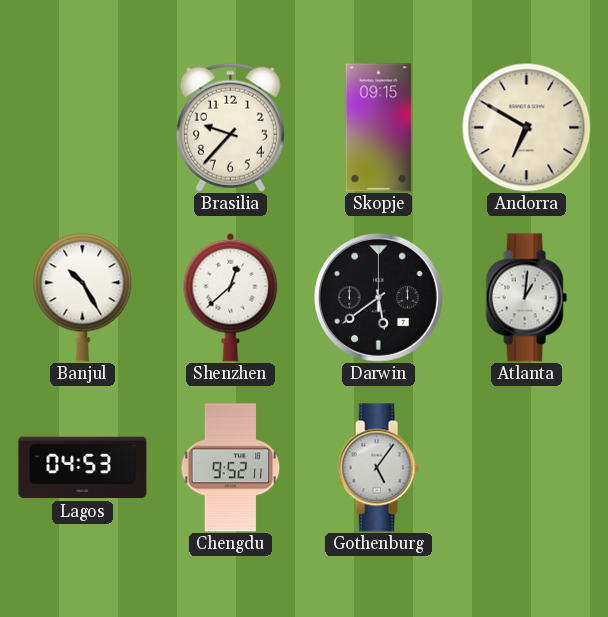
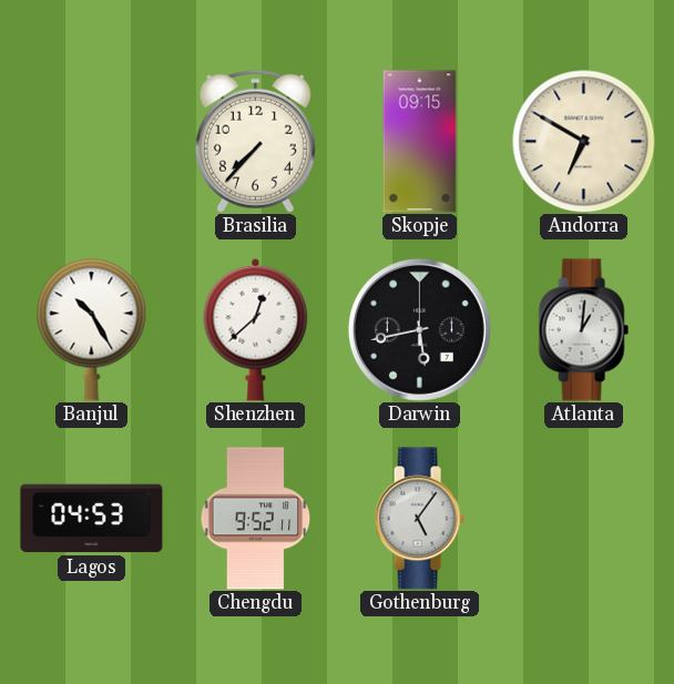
Brasilia: 9:37 -> 7:37 (255, 141)
Darwin: 5:39 -> 5:43 (419, 329)
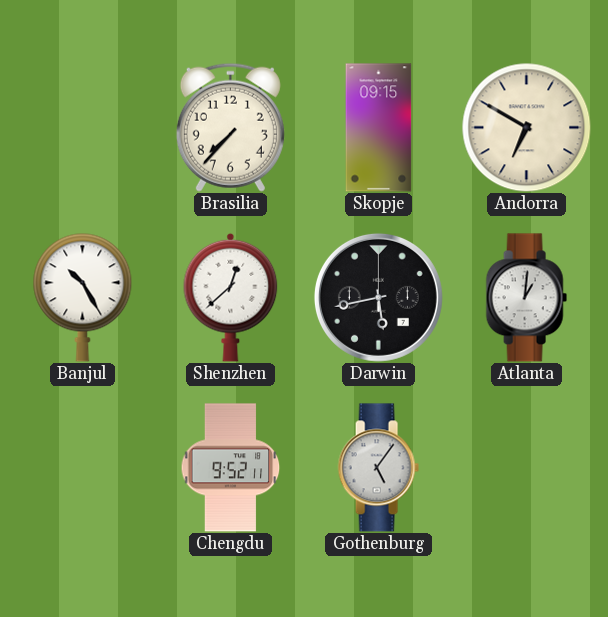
Lagos: 04:53 -> none (92, 519)
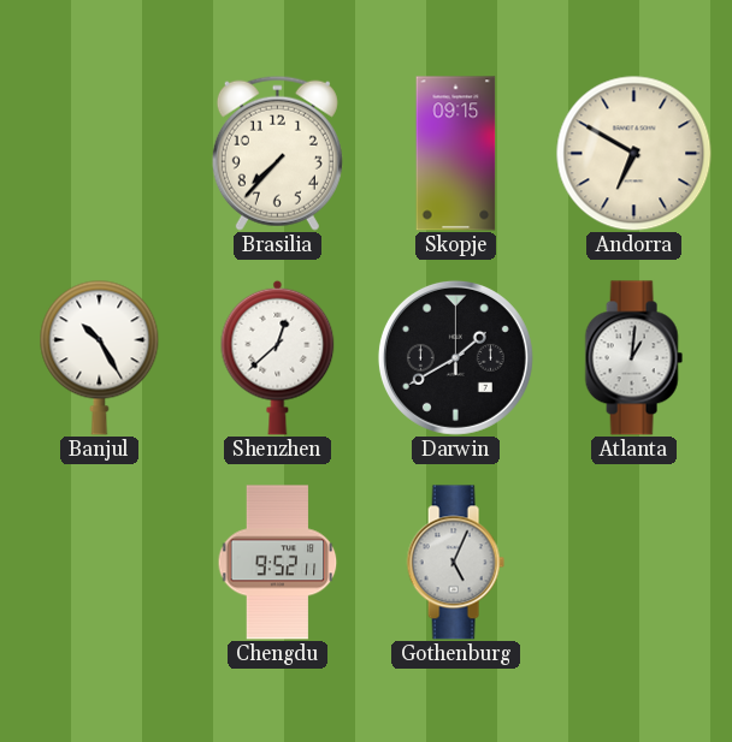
Darwin: 5:43 -> 1:40 (455, 357)
Gothenburg: 5:06 -> 5:04 (455, 563)
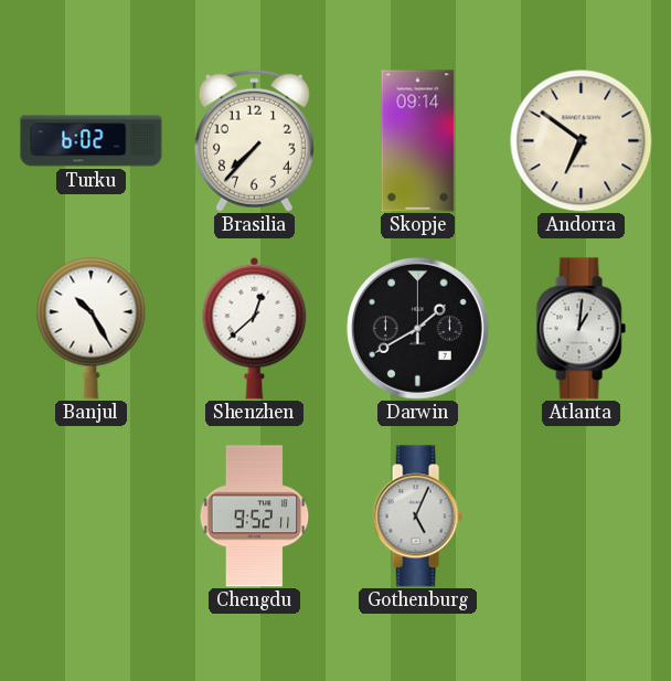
Turku: none -> 6:02 (92, 141)
Skopje: 09:15 -> 09:14 (418, 141)
Andorra: 6:50 -> 6:51 (581, 140)
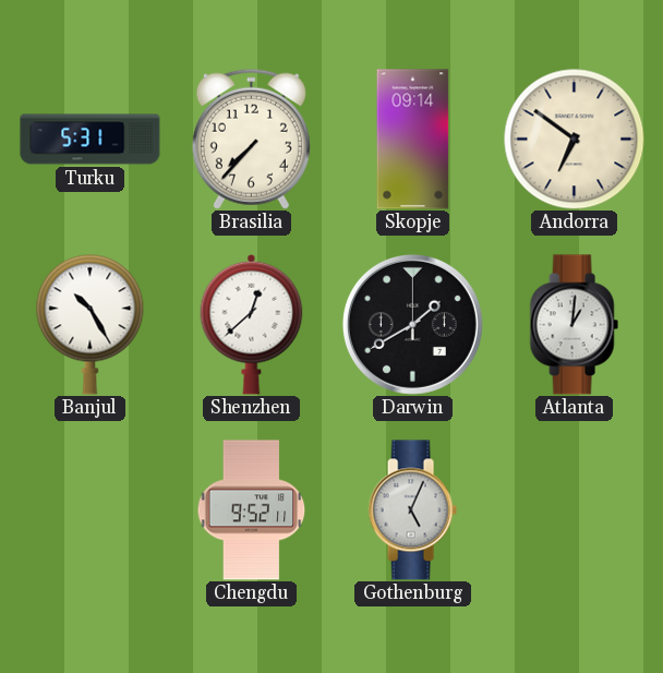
Turku: 6:02 -> 5:31 (91, 140)
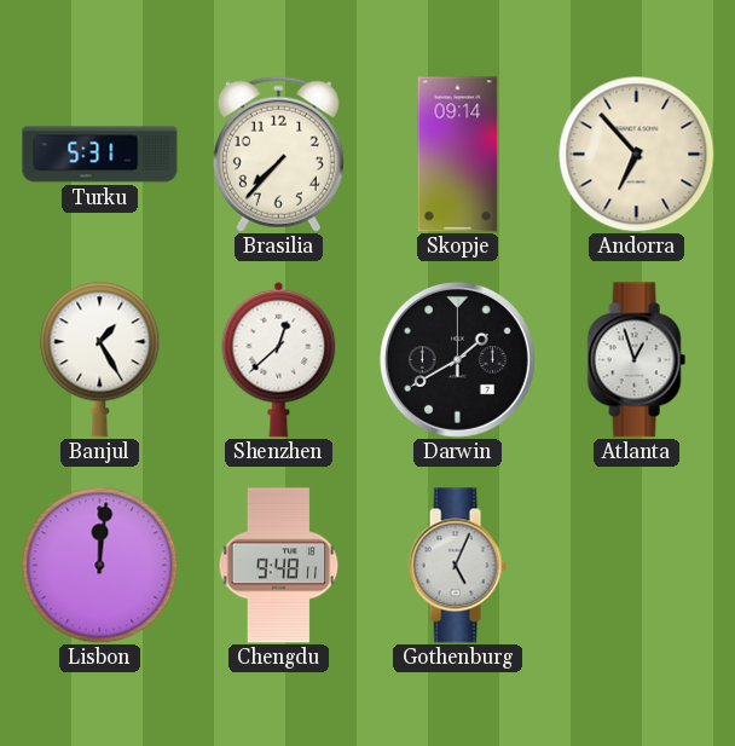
Andorra: 6:51 -> 6:53 (636, 154)
Banjul: 10:25 -> 1:25 (100, 359)
Atlanta: 1:01 -> 12:57 (636, 360)
Lisbon: none -> 12:01 (99, 565)
Chengdu: 9:52 -> 9:48 (279, 566)
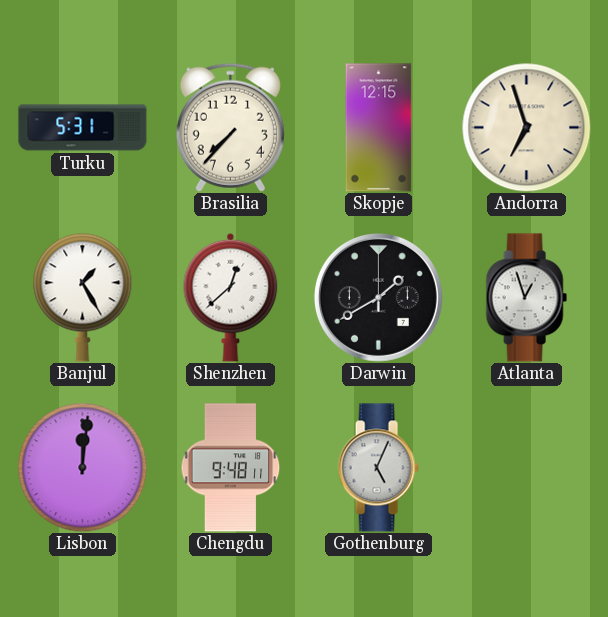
Skopje: 09:14 -> 12:15 (379, 128)
Andorra: 6:53 -> 6:57 (526, 127)
